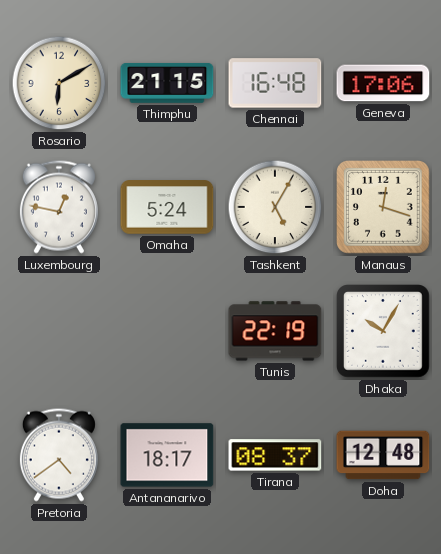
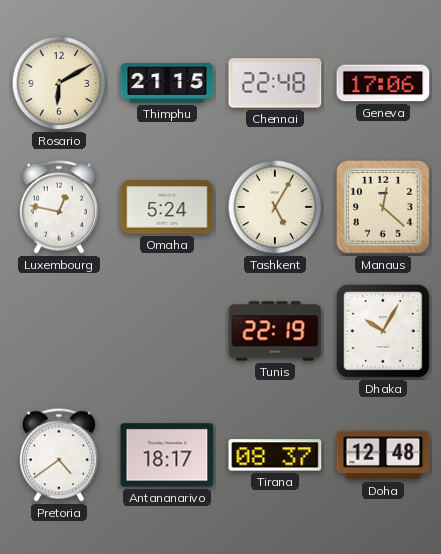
Chennai: 16:48 -> 22:48 (275, 83)
Manaus: 12:18 -> 12:22 (384, 208)
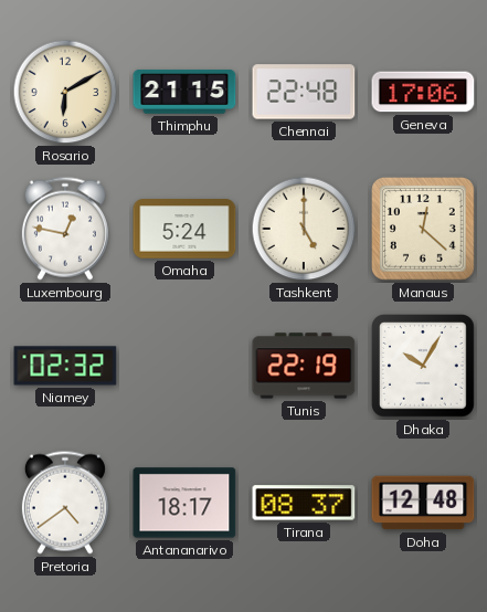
Tashkent: 5:05 -> 5:00 (304, 229)
Niamey: none -> 02:32 (65, 366)
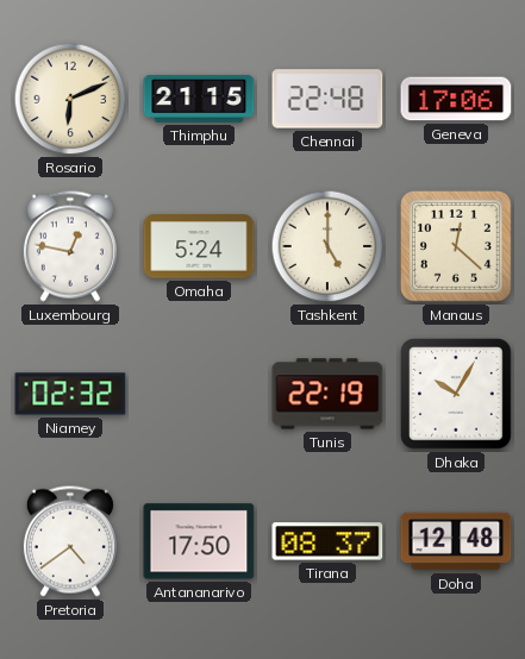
Rosario: 6:10 -> 6:11 (70, 99)
Antananarivo: 18:17 -> 17:50 (199, 541)
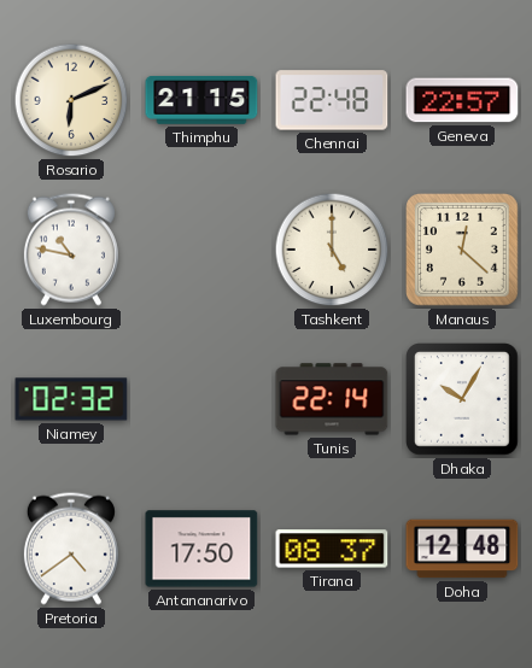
Geneva: 17:06 -> 22:57 (462, 100)
Luxembourg: 12:47 -> 10:47 (71, 250)
Omaha: 5:24 -> none (199, 246)
Tunis: 22:19 -> 22:14 (332, 399)
